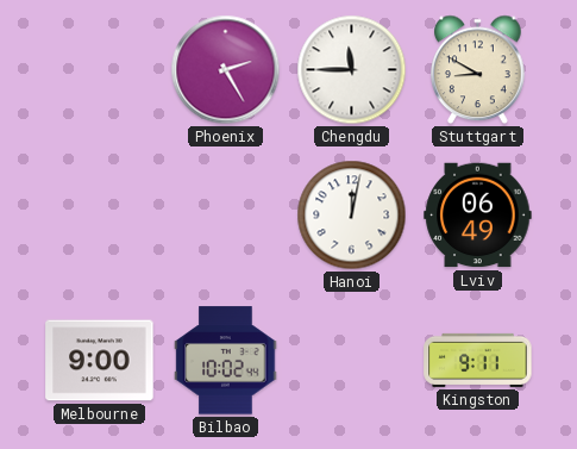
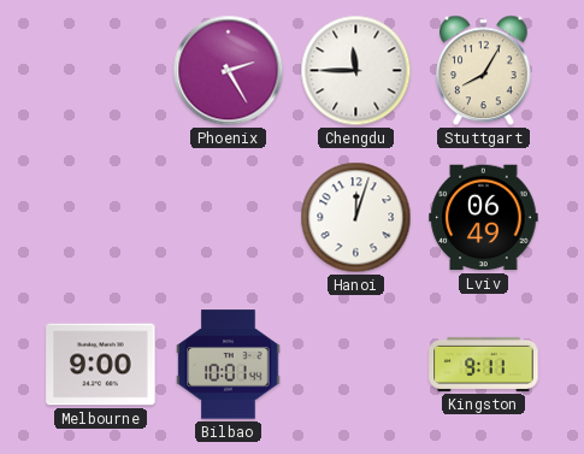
Stuttgart: 8:50 -> 8:05 (484, 71)
Hanoi: 12:02 -> 12:03 (356, 218)
Bilbao: 10:02 -> 10:01 (229, 365)
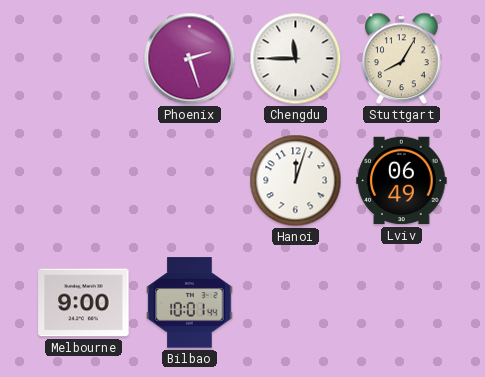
Phoenix: 2:25 -> 2:27 (190, 59)
Kingston: 9:11 -> none (484, 364)
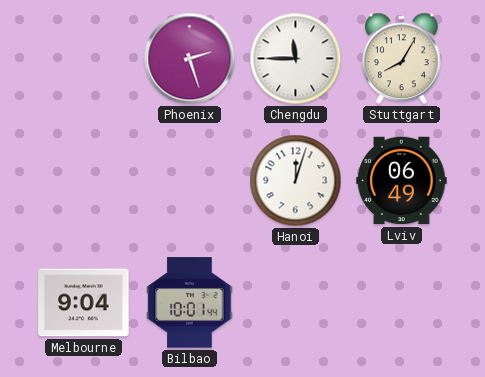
Melbourne: 9:00 -> 9:04 (84, 303)
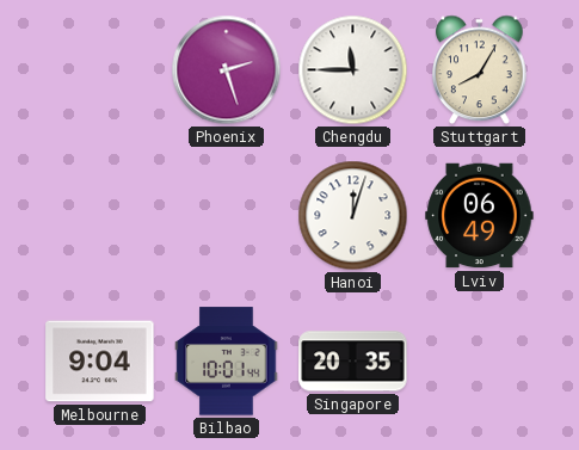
Singapore: none -> 20:35 (353, 362)
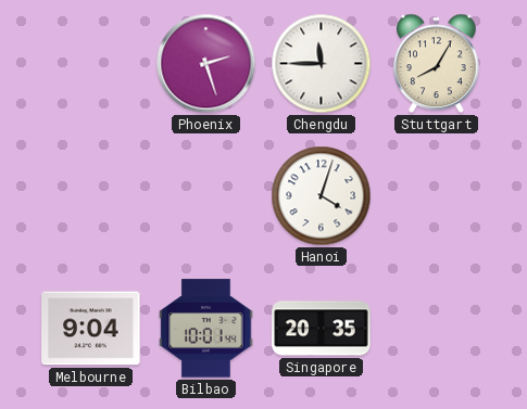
Hanoi: 12:03 -> 4:03 (322, 196)
Lviv: 06:49 -> none (480, 216)
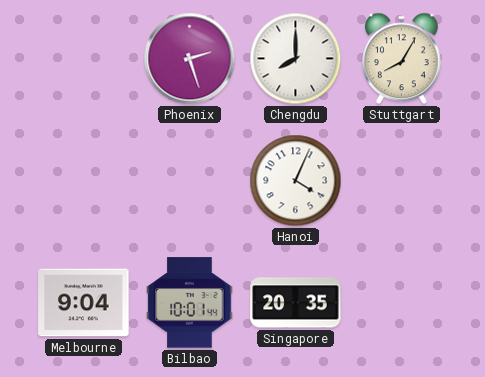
Chengdu: 11:45 -> 8:00 (296, 59)
Hanoi: 4:03 -> 4:04 (296, 181)
